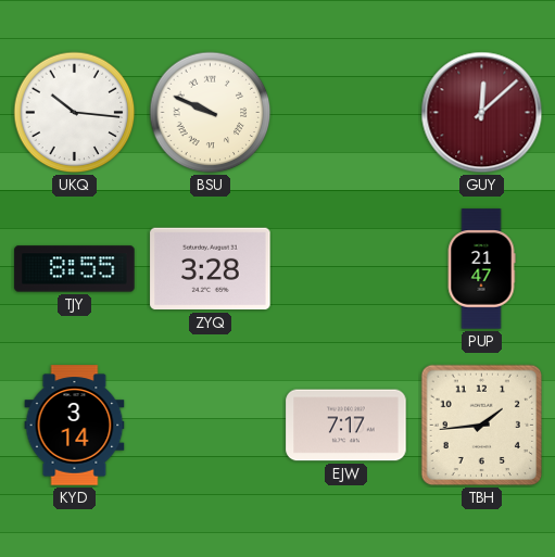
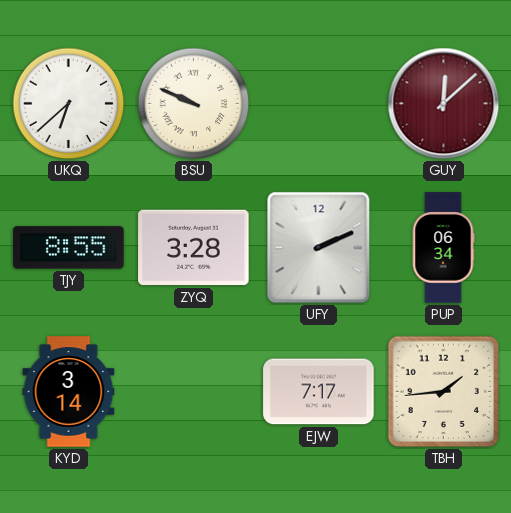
UKQ: 10:16 -> 6:38 (69, 104)
UFY: none -> 2:11 (319, 248)
PUP: 21:47 -> 06:34 (443, 248)
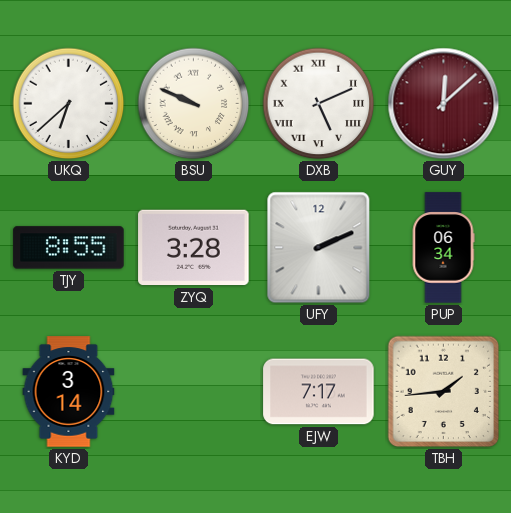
DXB: none -> 5:11 (319, 104)
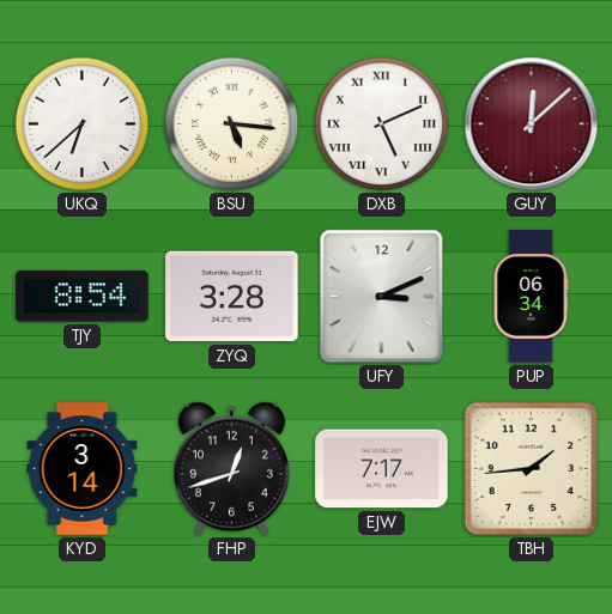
BSU: 9:49 -> 5:16 (232, 124)
TJY: 8:55 -> 8:54 (83, 297)
UFY: 2:11 -> 3:11 (382, 297)
FHP: none -> 12:42 (231, 469)
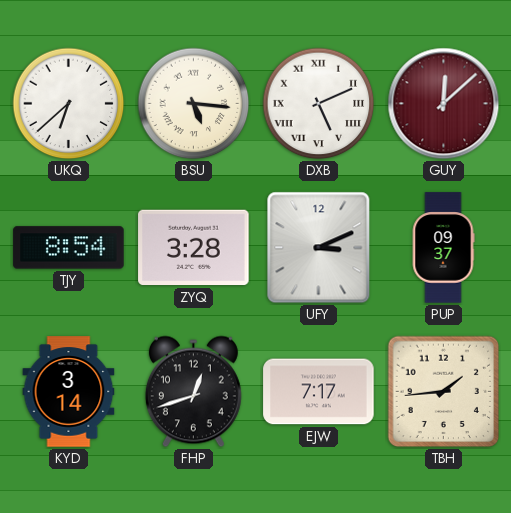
PUP: 06:34 -> 09:37 (443, 248)
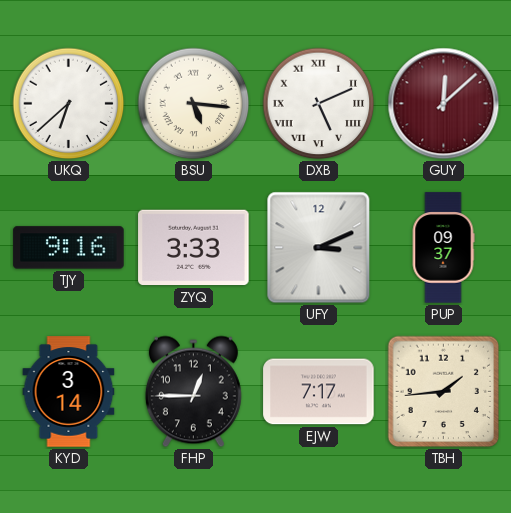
TJY: 8:54 -> 9:16 (69, 248)
ZYQ: 3:28 -> 3:33 (194, 248)
FHP: 12:42 -> 12:45 (193, 392)
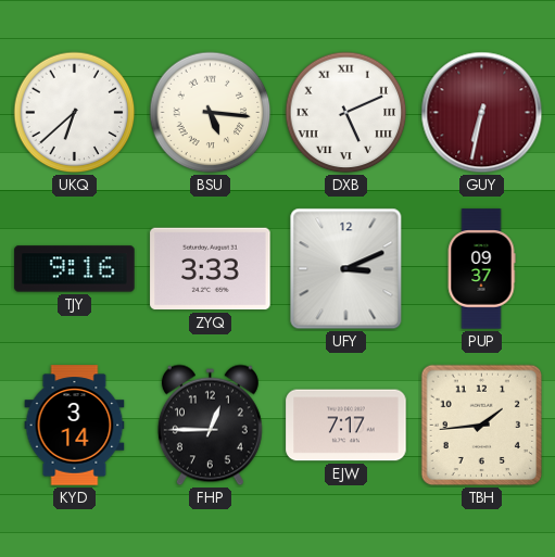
GUY: 12:08 -> 6:32 (482, 113)
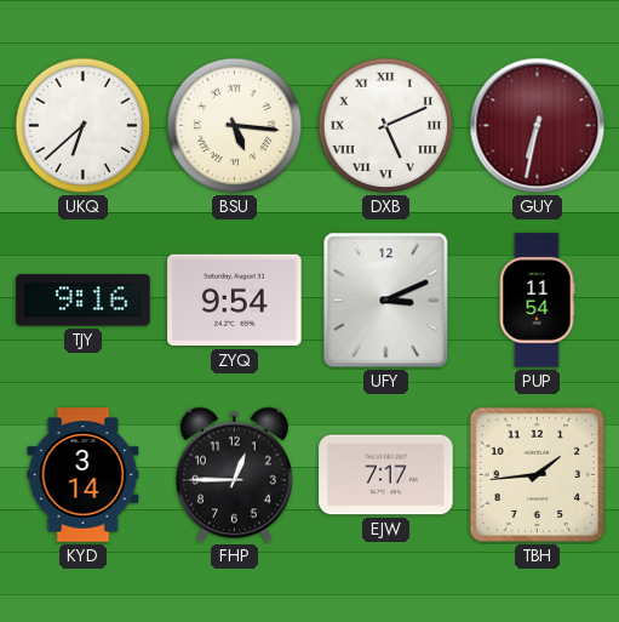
ZYQ: 3:33 -> 9:54 (235, 301)
PUP: 09:37 -> 11:54 (537, 301)
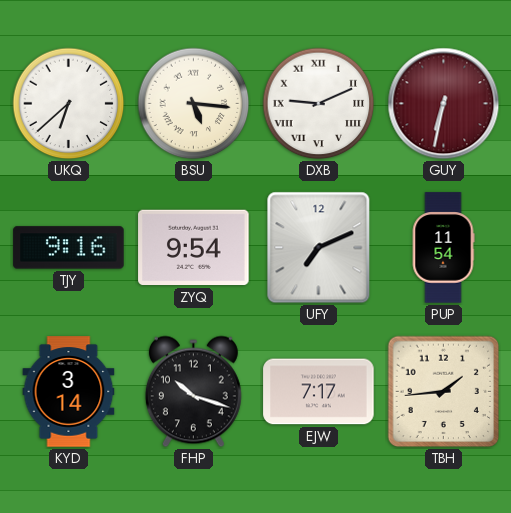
DXB: 5:11 -> 9:11 (319, 104)
UFY: 3:11 -> 7:11 (319, 248)
FHP: 12:45 -> 10:18 (193, 392)
